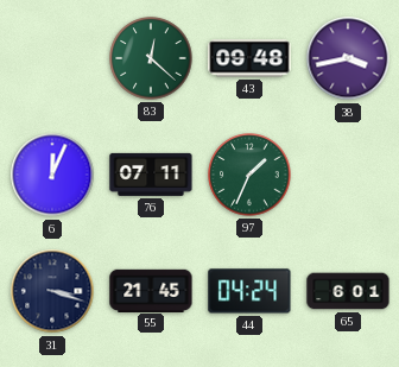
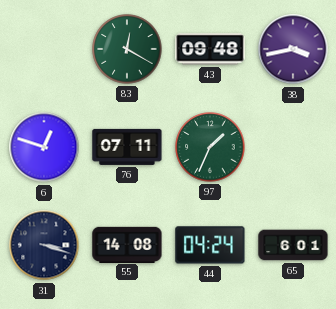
83: 12:22 -> 12:20 (127, 49)
6: 12:04 -> 12:48 (44, 147)
55: 21:45 -> 14:08 (127, 244)
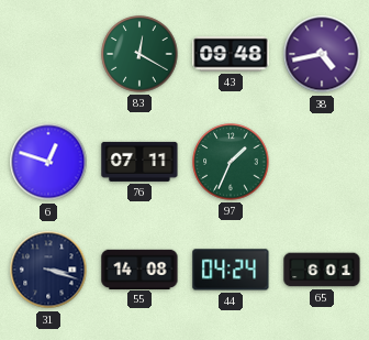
38: 3:43 -> 4:43 (322, 54)
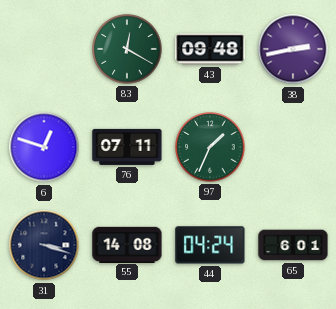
38: 4:43 -> 2:43 (293, 49)
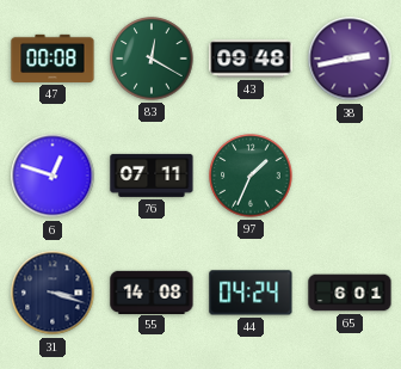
47: none -> 00:08 (53, 59)
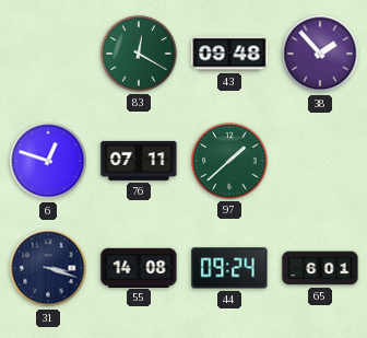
47: 00:08 -> none (53, 59)
38: 2:43 -> 1:53 (320, 54)
97: 1:34 -> 1:38 (229, 161)
44: 04:24 -> 09:24 (229, 268)
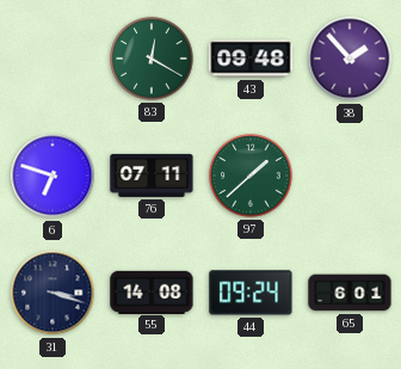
6: 12:48 -> 6:48 (53, 176)
